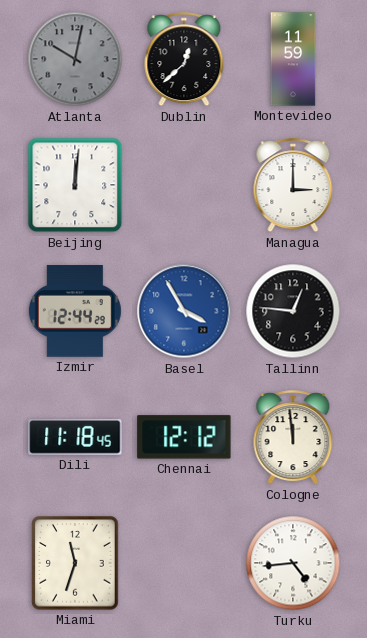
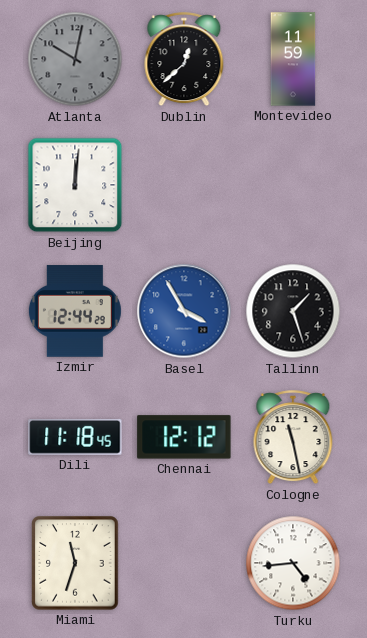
Managua: 3:00 -> none (293, 186)
Tallinn: 12:46 -> 1:27 (293, 311)
Cologne: 11:59 -> 11:28 (293, 438)
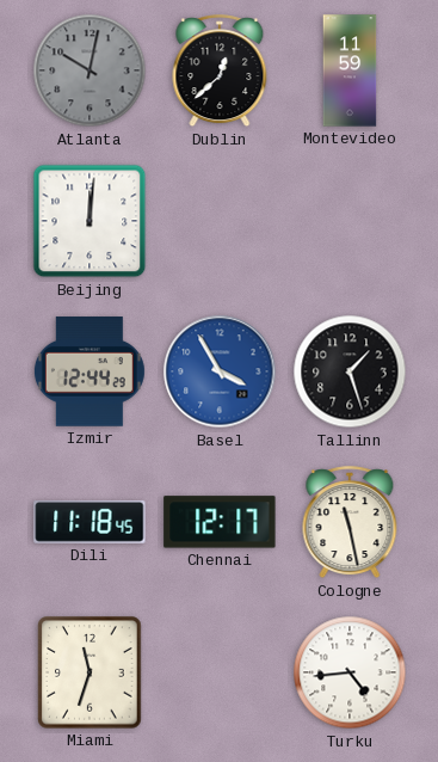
Chennai: 12:12 -> 12:17 (220, 522)
